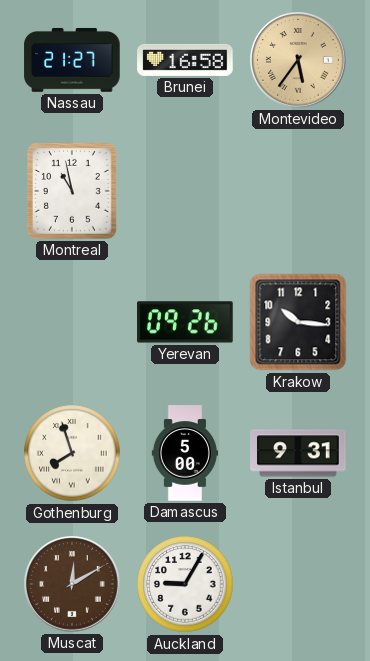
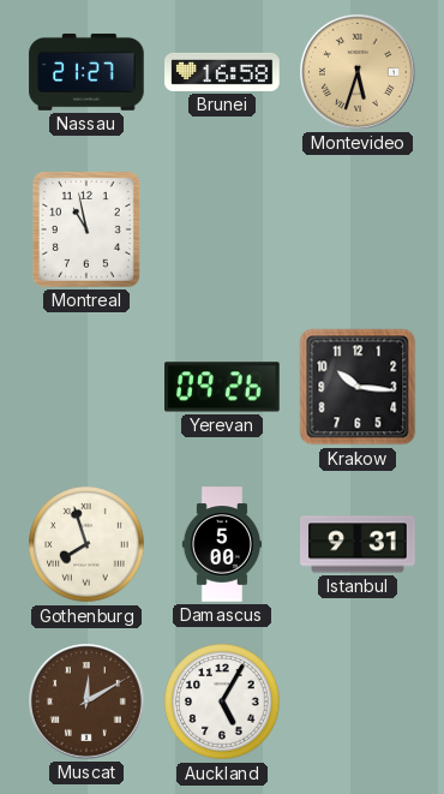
Montevideo: 5:36 -> 5:33 (359, 73)
Auckland: 9:05 -> 5:05 (222, 702)
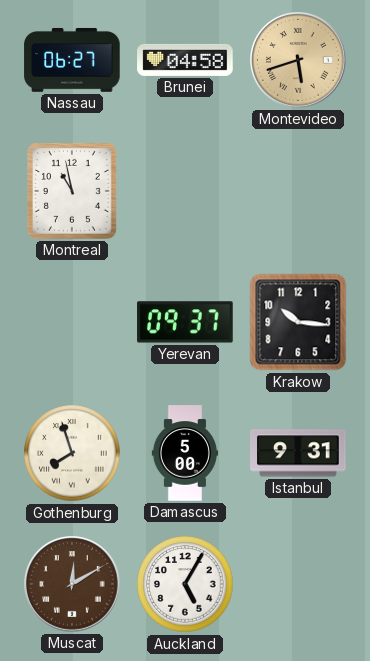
Nassau: 21:27 -> 06:27 (72, 60)
Brunei: 16:58 -> 04:58 (185, 60)
Montevideo: 5:33 -> 5:42 (299, 61)
Yerevan: 09:26 -> 09:37 (185, 322)
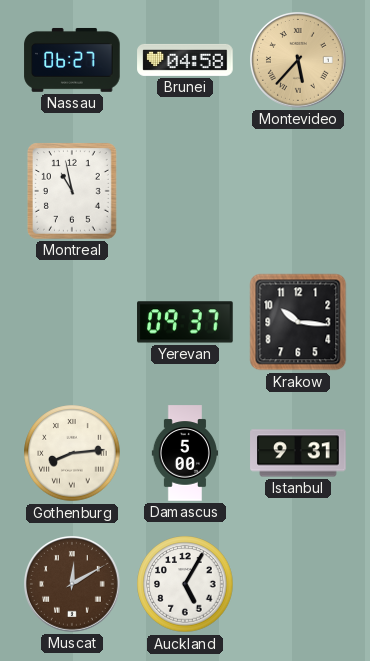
Montevideo: 5:42 -> 5:37 (299, 61)
Gothenburg: 7:57 -> 8:14 (72, 453)
